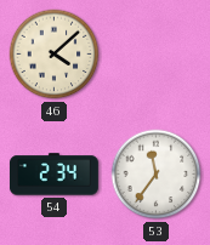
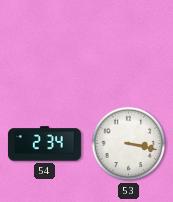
46: 4:08 -> none (55, 55)
53: 11:36 -> 3:17 (129, 144)
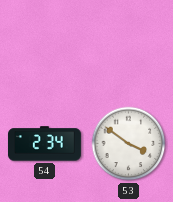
53: 3:17 -> 3:51 (129, 144)
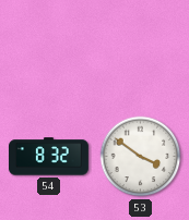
54: 2:34 -> 8:32 (48, 157)
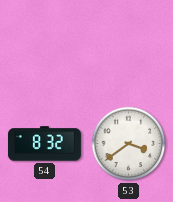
53: 3:51 -> 3:39 (129, 144)
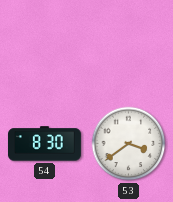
54: 8:32 -> 8:30 (44, 144)
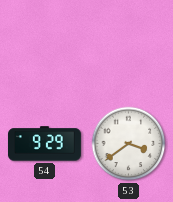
54: 8:30 -> 9:29 (44, 144)
